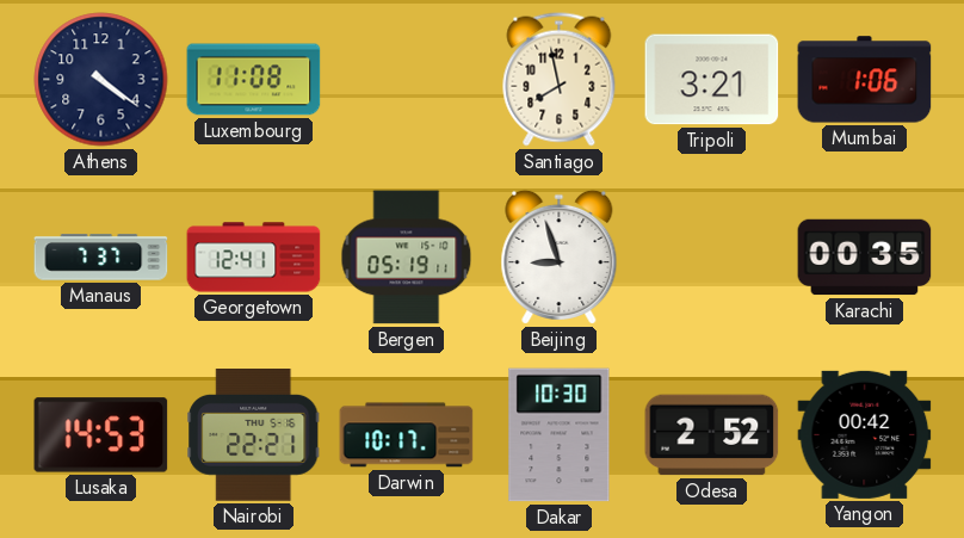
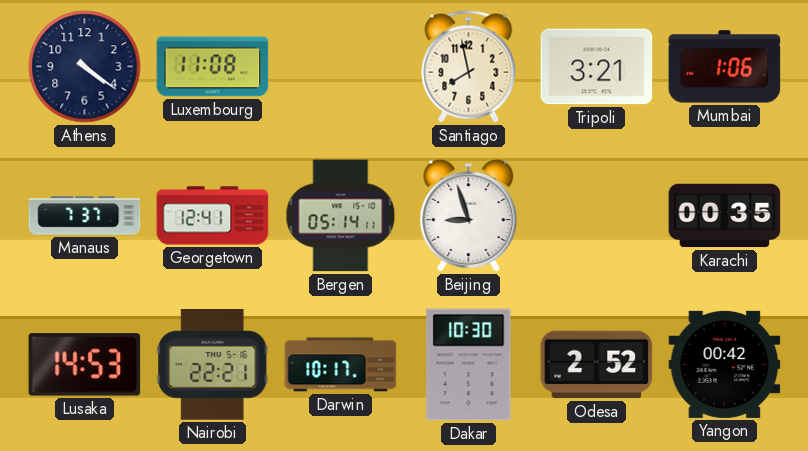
Bergen: 05:19 -> 05:14 (341, 216)
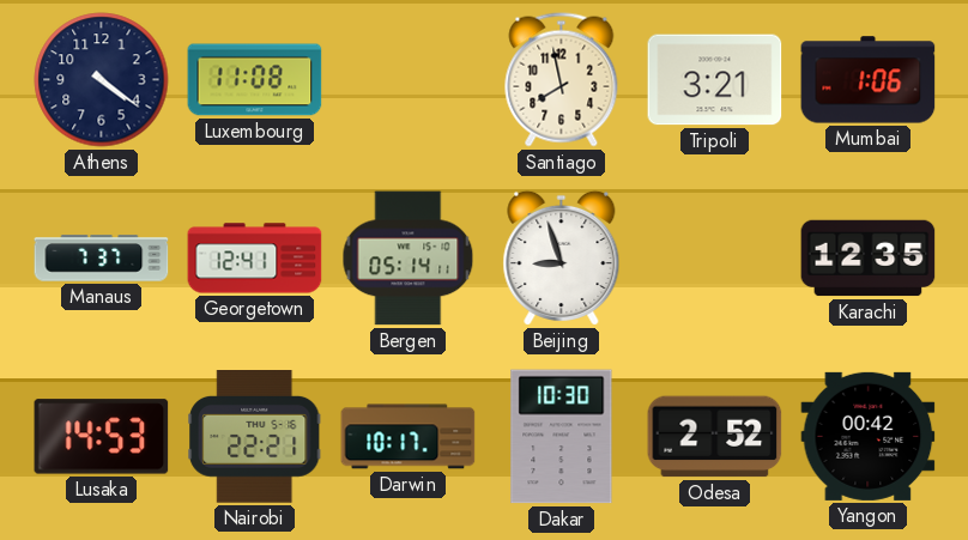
Karachi: 00:35 -> 12:35 (869, 259)
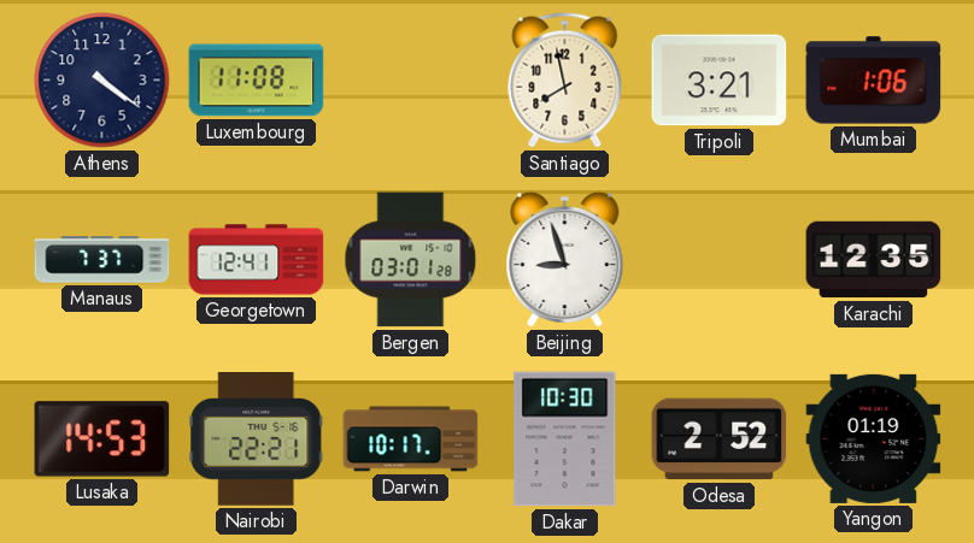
Bergen: 05:14 -> 03:01 (411, 260)
Yangon: 00:42 -> 01:19 (874, 438)
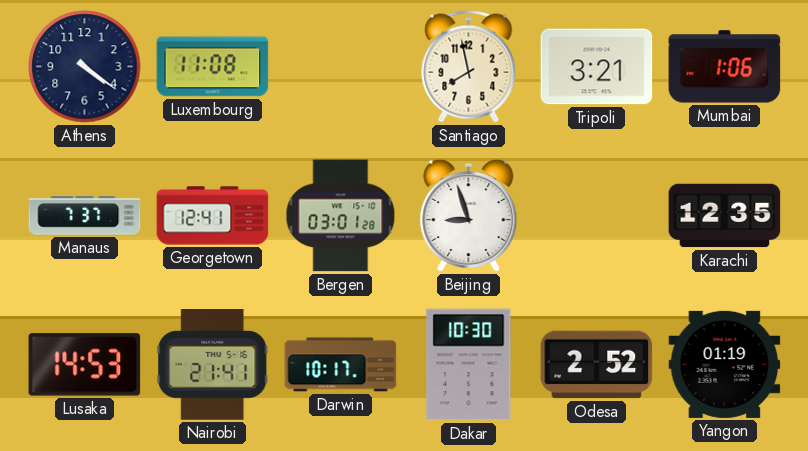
Nairobi: 22:21 -> 21:41 (213, 365)
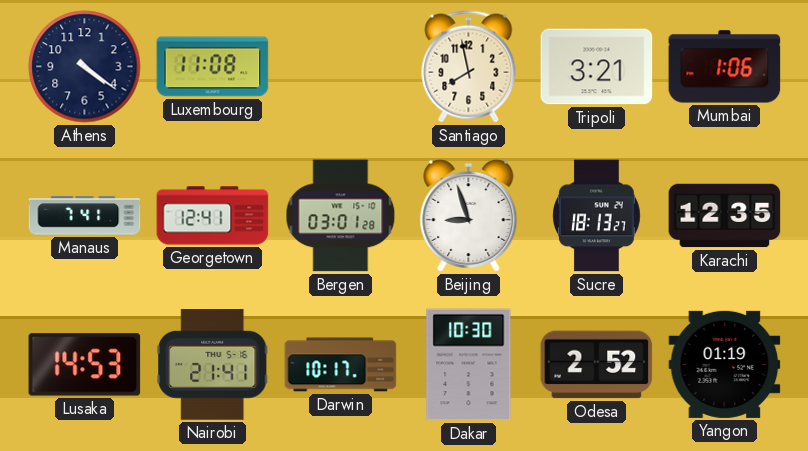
Manaus: 7:37 -> 7:41 (85, 216)
Sucre: none -> 18:13 (597, 216)
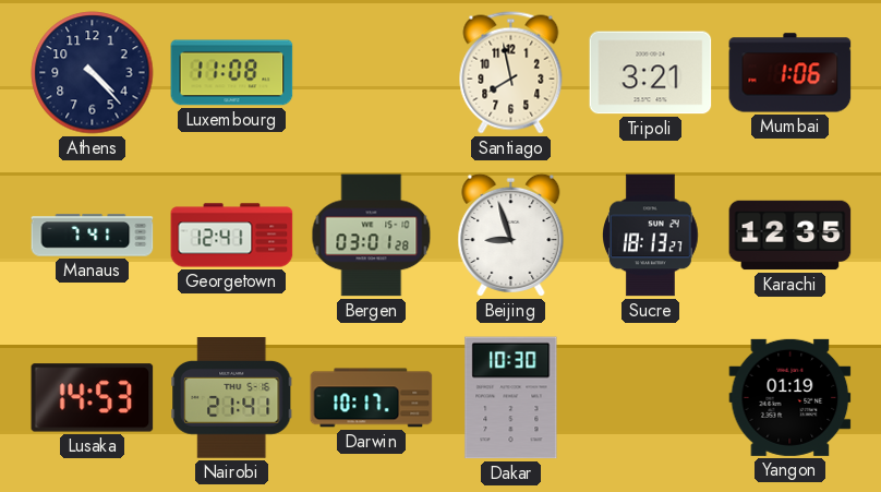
Athens: 4:21 -> 4:23 (93, 73)
Odesa: 2:52 -> none (597, 365)
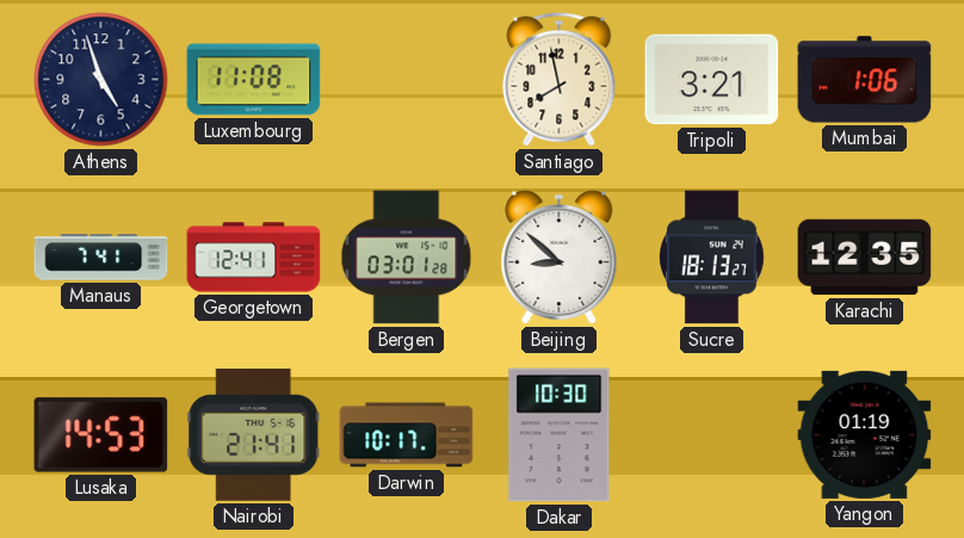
Athens: 4:23 -> 4:57 (101, 80)
Beijing: 8:57 -> 8:52 (560, 256)
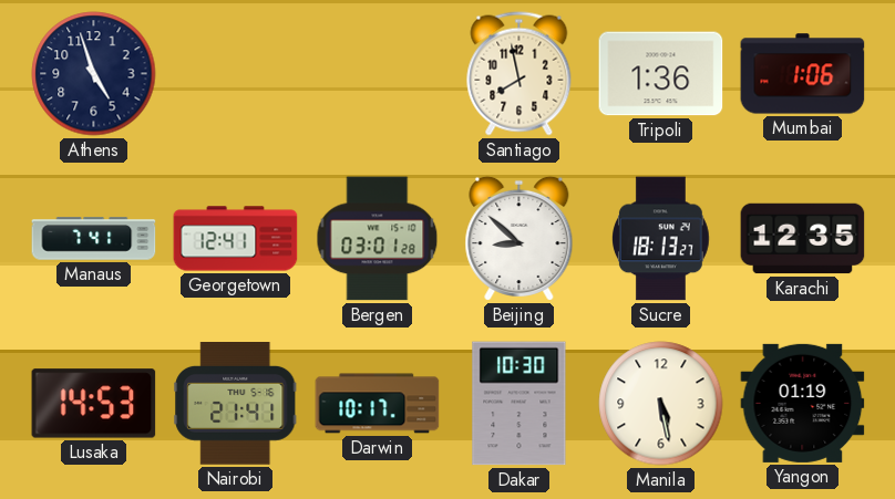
Luxembourg: 11:08 -> none (254, 80)
Tripoli: 3:21 -> 1:36 (661, 74)
Manila: none -> 5:28 (661, 404)
